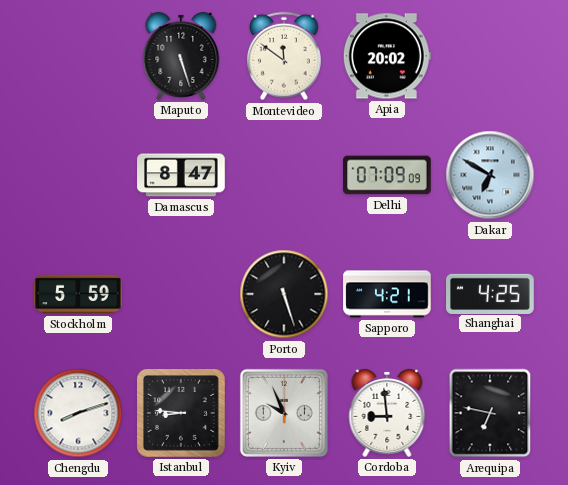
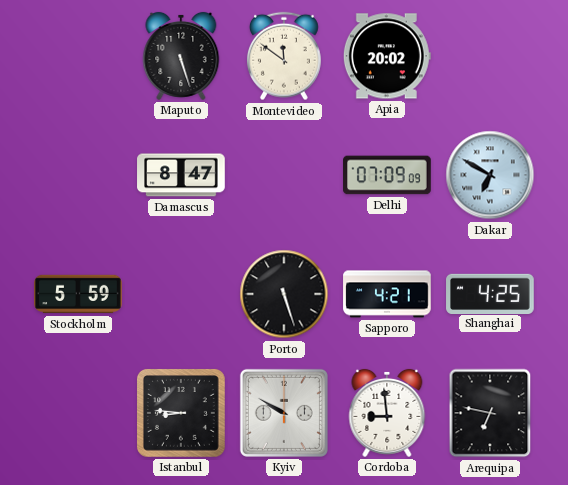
Chengdu: 8:12 -> none (78, 413)
Kyiv: 9:56 -> 9:50 (284, 413)
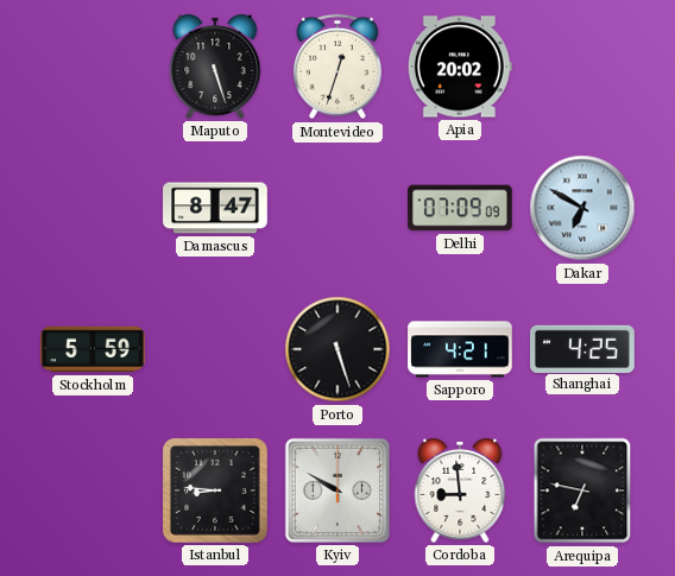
Montevideo: 11:51 -> 12:33 (337, 67)
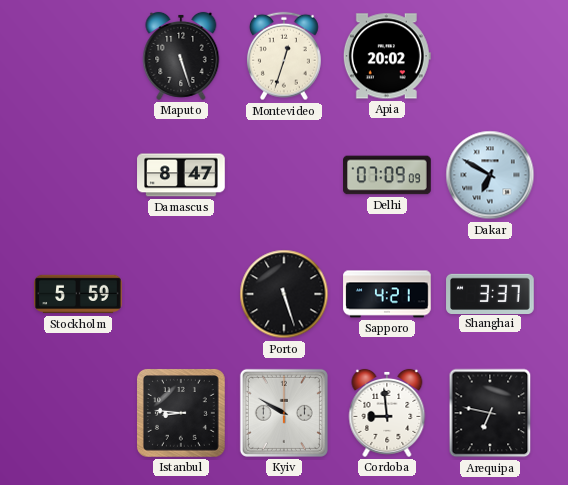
Shanghai: 4:25 -> 3:37 (490, 293)
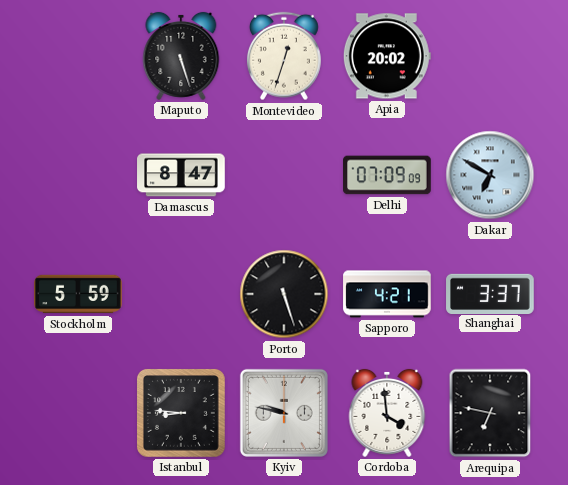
Kyiv: 9:50 -> 9:47 (284, 413)
Cordoba: 8:59 -> 3:59 (387, 413)
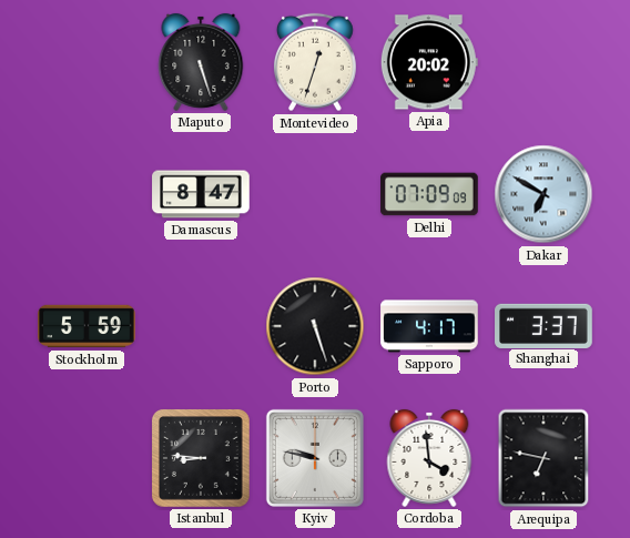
Sapporo: 4:21 -> 4:17 (429, 326)
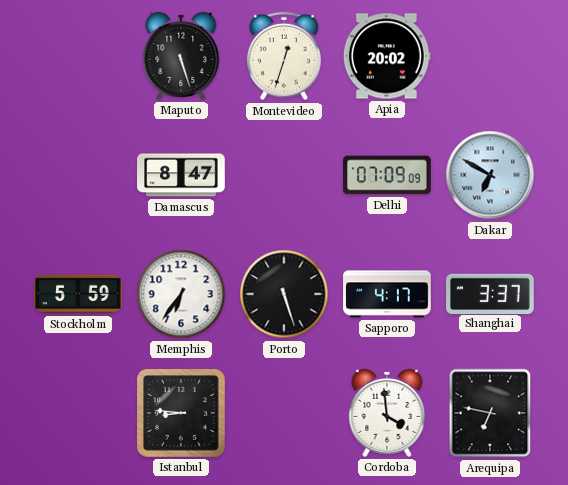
Memphis: none -> 6:36 (181, 294)
Kyiv: 9:47 -> none (315, 458)
